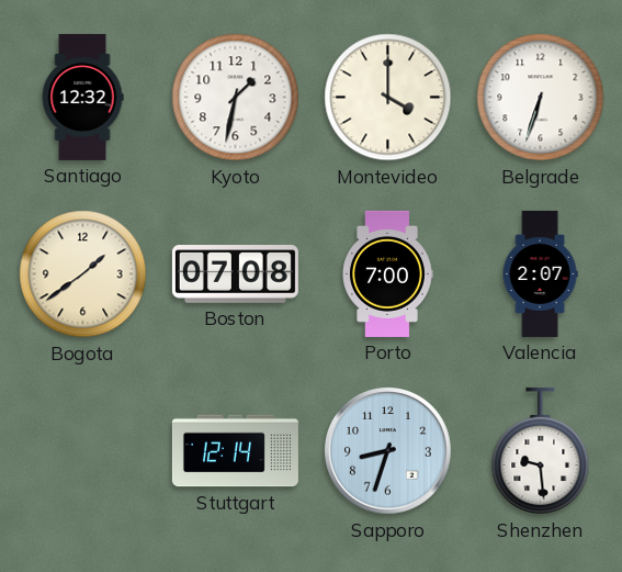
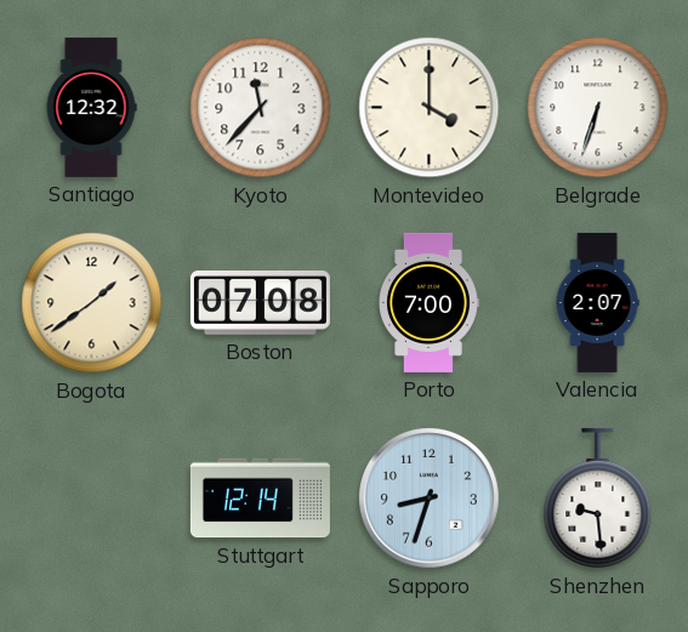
Kyoto: 1:32 -> 11:37 (261, 108)
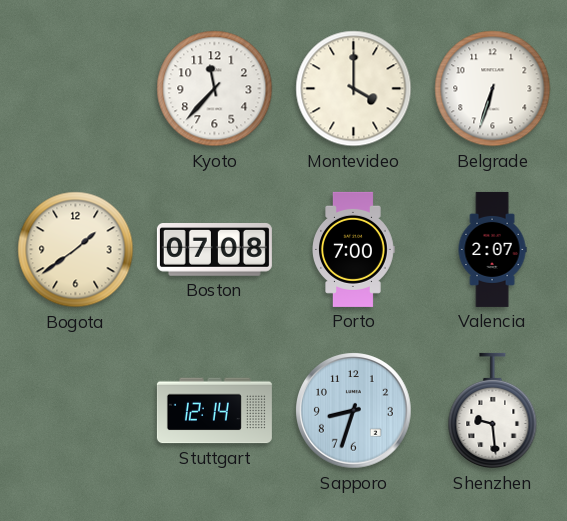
Santiago: 12:32 -> none (91, 107)
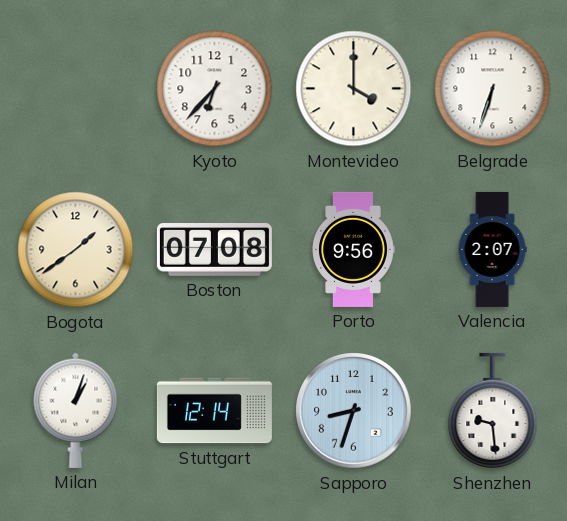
Kyoto: 11:37 -> 6:37 (215, 89)
Porto: 7:00 -> 9:56 (353, 249)
Milan: none -> 1:03 (76, 410)
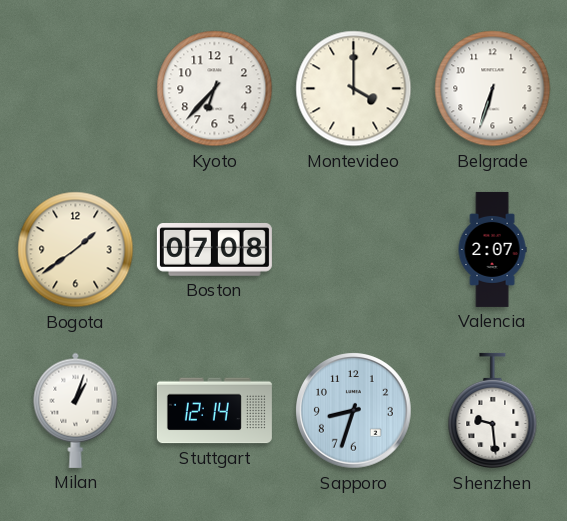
Porto: 9:56 -> none (353, 249)
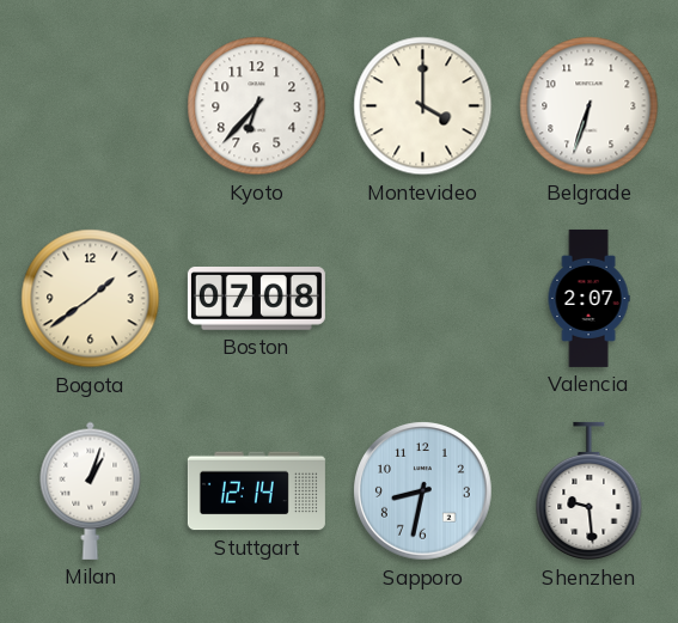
Sapporo: 8:33 -> 8:32 (423, 491)
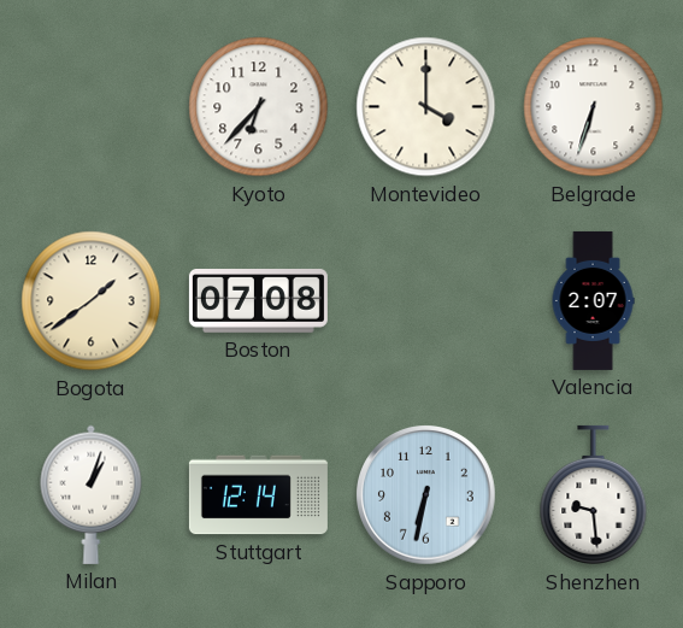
Sapporo: 8:32 -> 6:32 (426, 495)
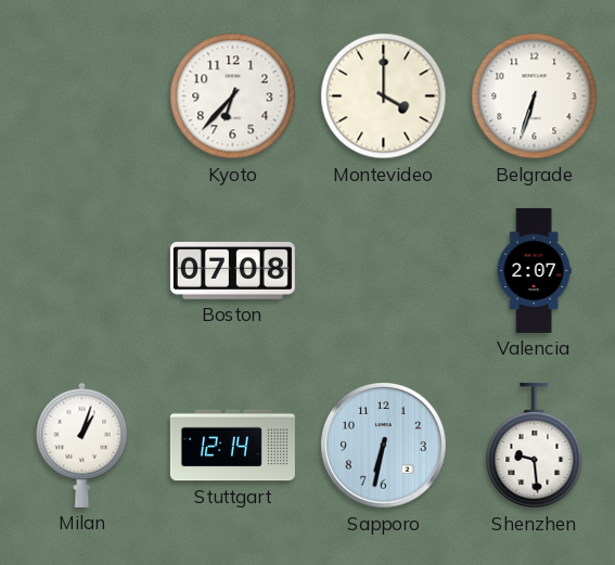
Bogota: 1:39 -> none (92, 301)
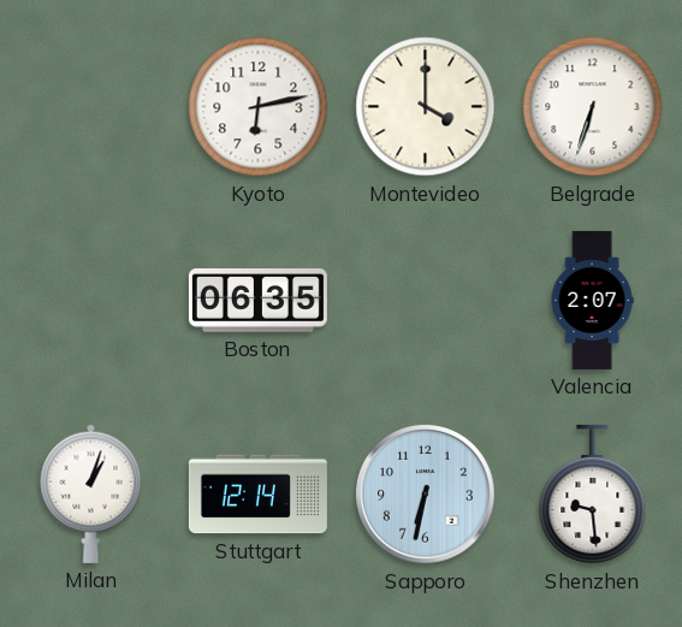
Kyoto: 6:37 -> 6:13 (259, 107)
Boston: 07:08 -> 06:35 (257, 301)
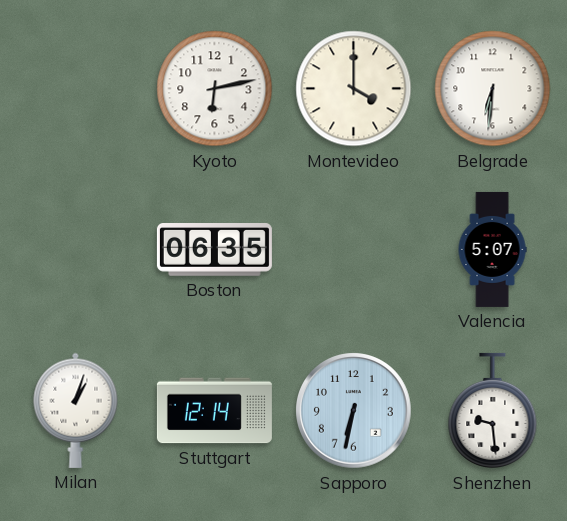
Belgrade: 6:33 -> 6:31 (493, 89)
Valencia: 2:07 -> 5:07 (492, 249)
